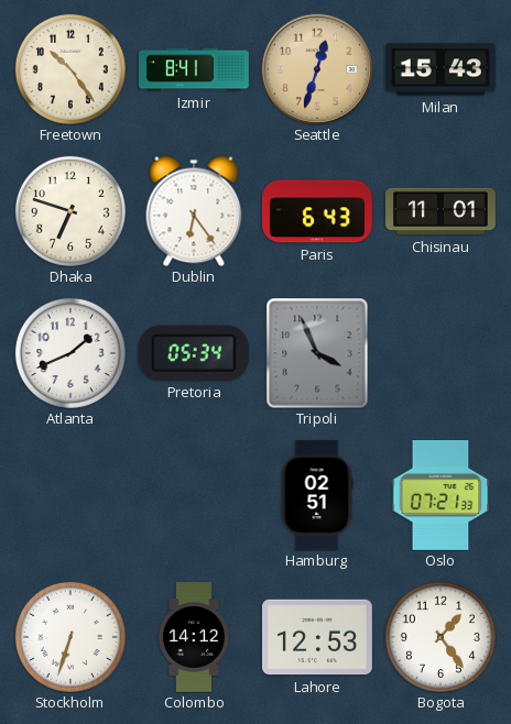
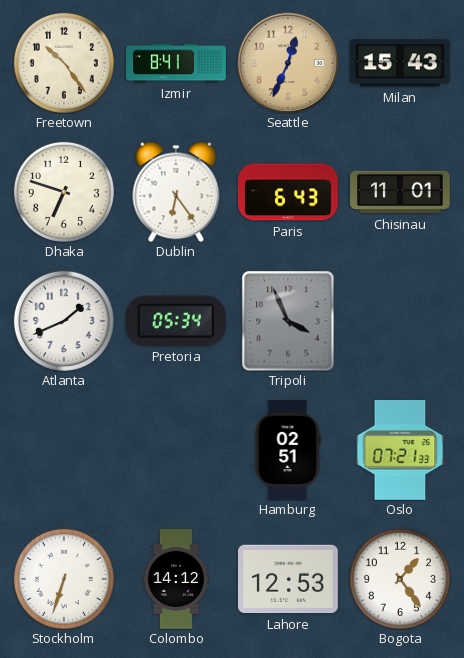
Seattle: 12:33 -> 12:34 (288, 63)
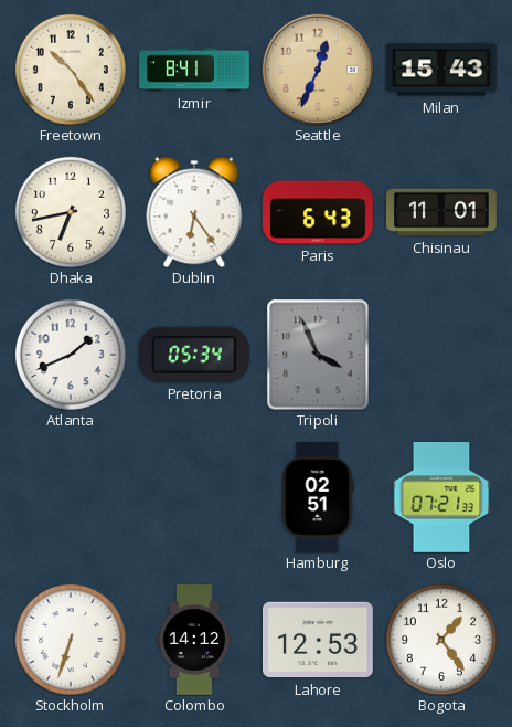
Dhaka: 6:48 -> 6:43 (71, 212)
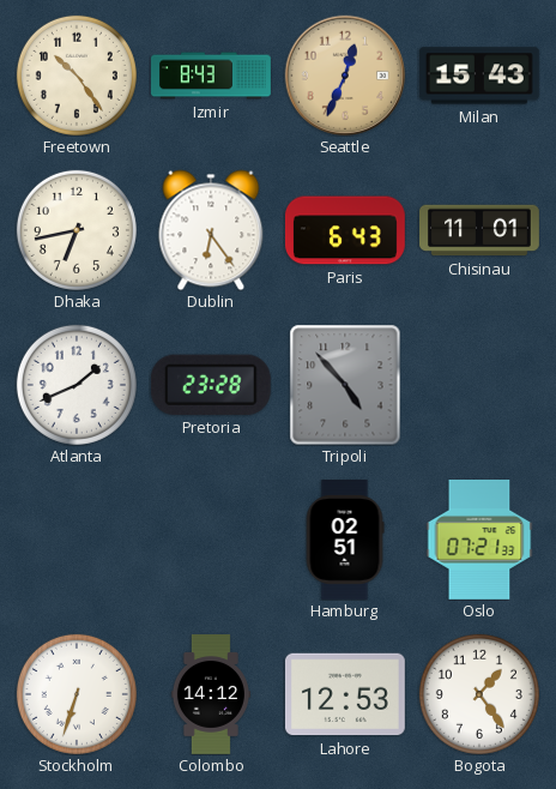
Izmir: 8:41 -> 8:43 (212, 76)
Pretoria: 05:34 -> 23:28 (211, 385)
Tripoli: 3:56 -> 4:53 (345, 385)
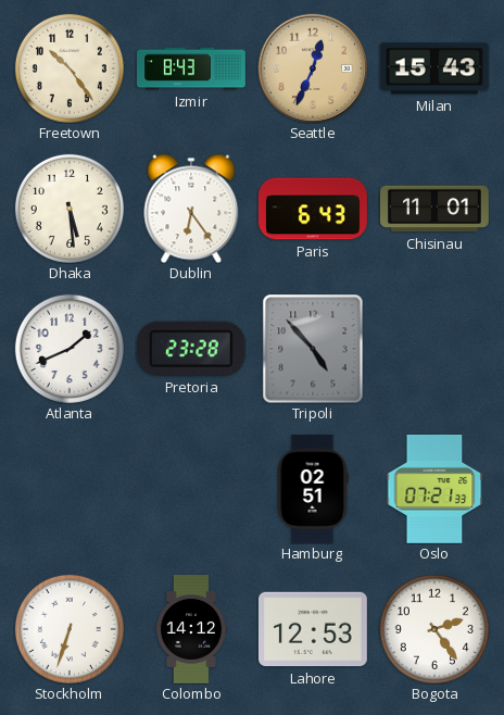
Dhaka: 6:43 -> 5:29 (70, 209)
Bogota: 1:24 -> 2:24 (434, 629)
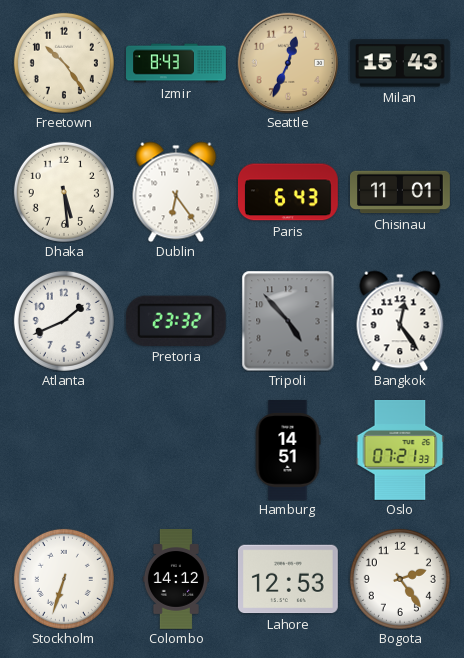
Pretoria: 23:28 -> 23:32 (176, 321)
Bangkok: none -> 12:24 (400, 321)
Hamburg: 02:51 -> 14:51 (288, 451)
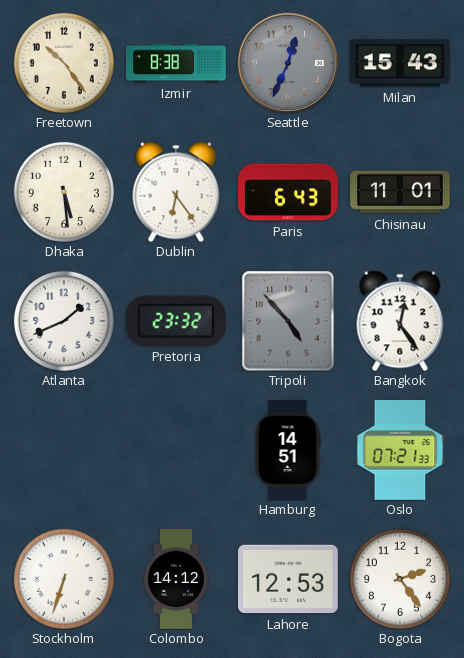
Izmir: 8:43 -> 8:38 (177, 63)
Seattle dial: champagne -> grey (288, 63)
